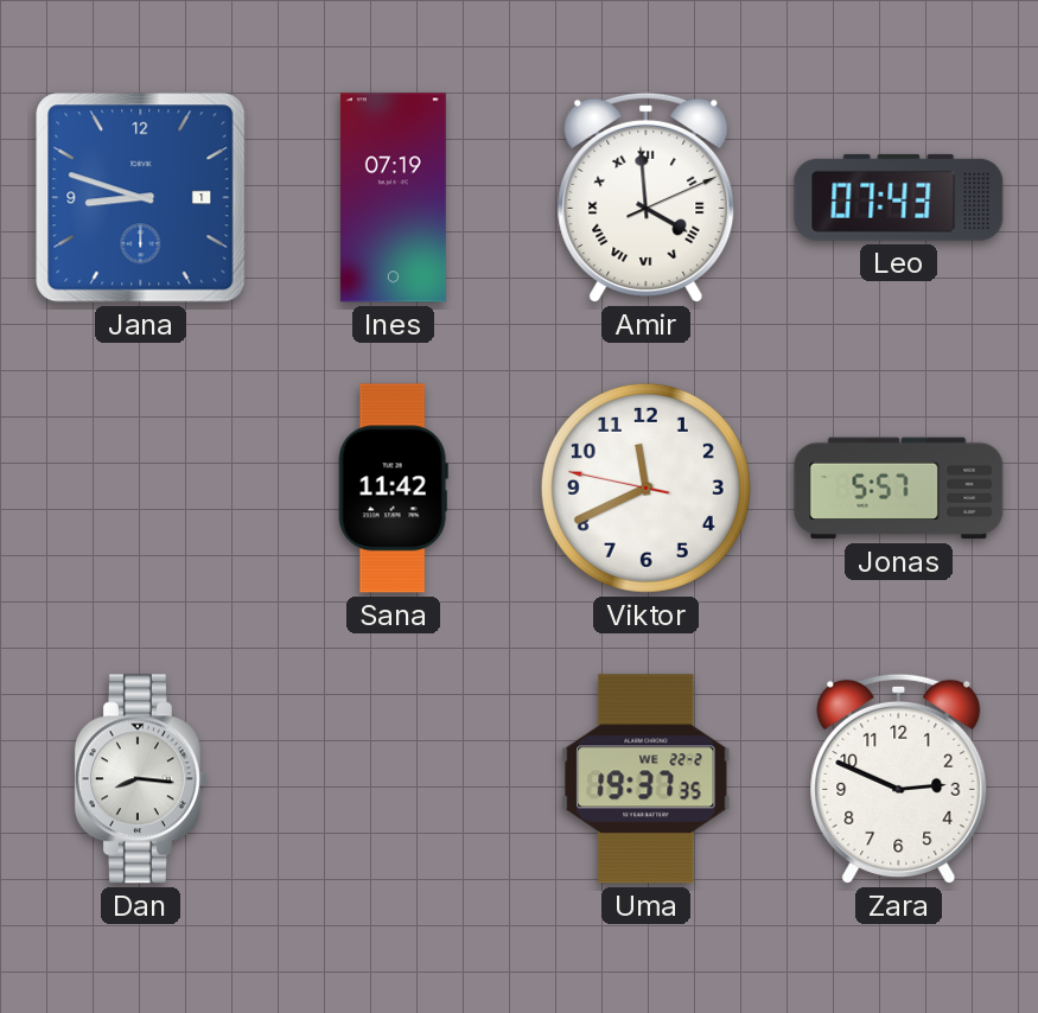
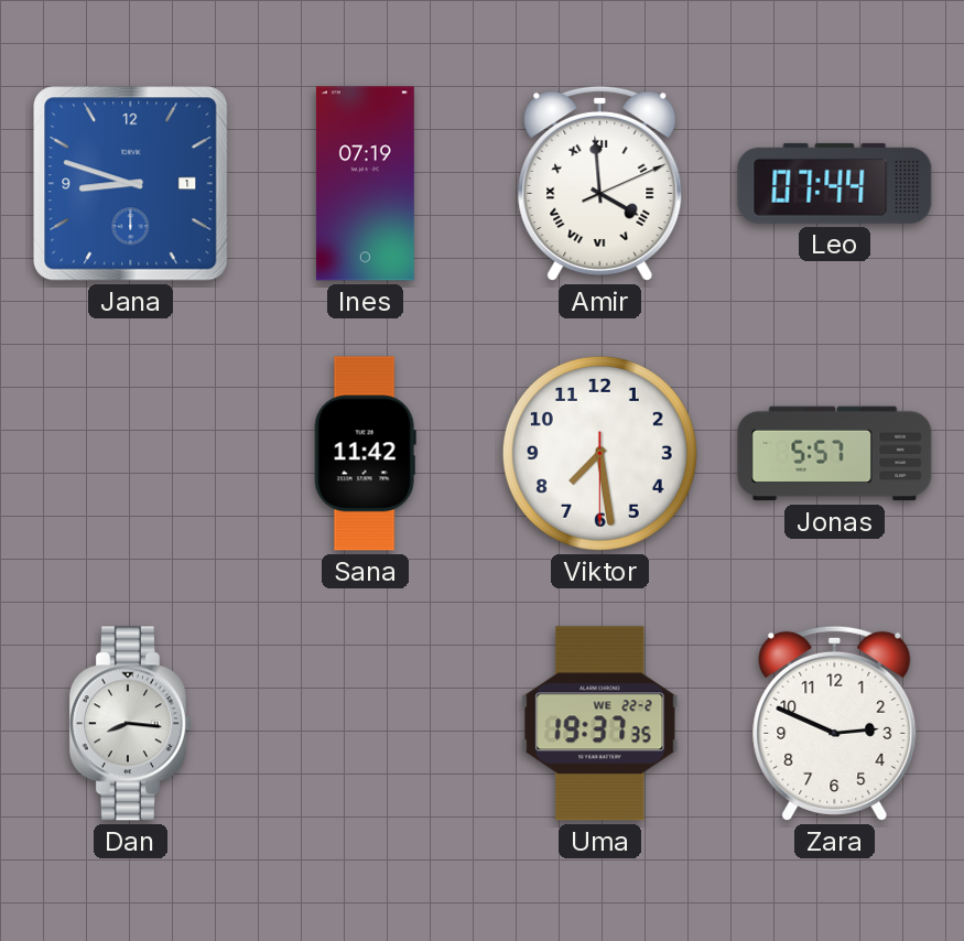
Leo: 07:43 -> 07:44 (835, 183)
Viktor: 11:40 -> 7:28 (599, 453)
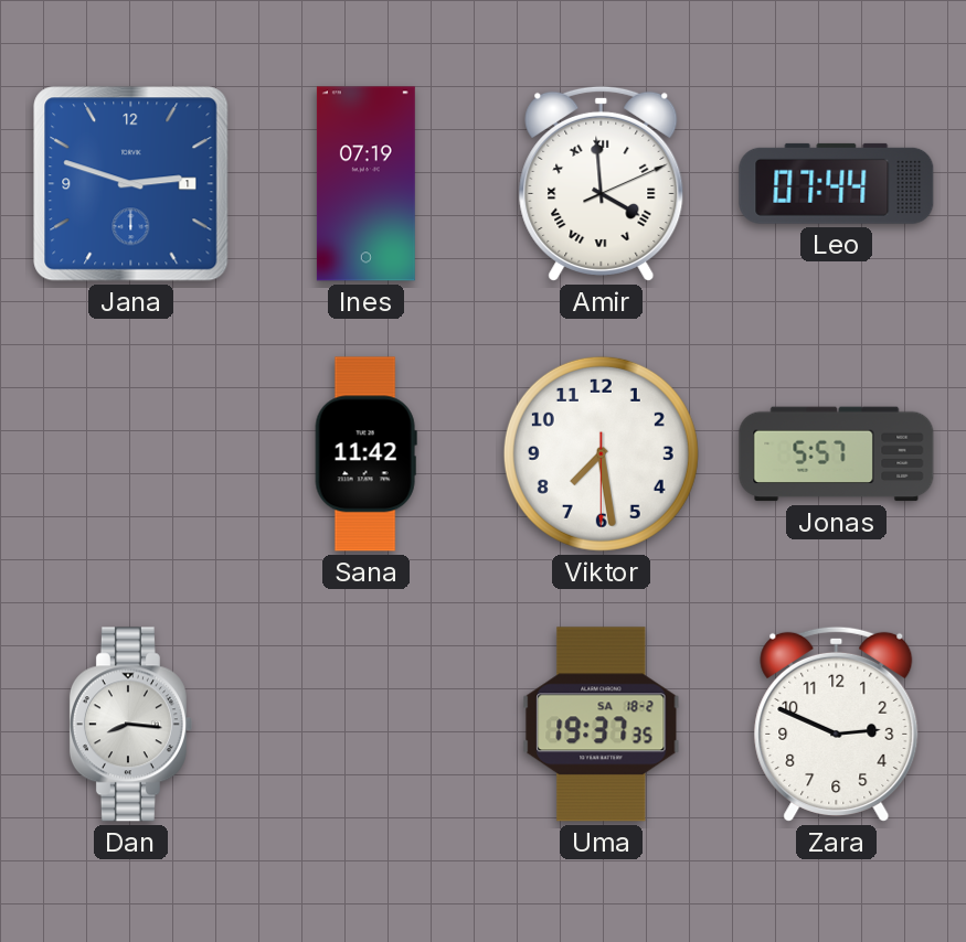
Jana: 8:48 -> 2:48 (131, 184)
Uma date: WE 22-2 -> SA 18-2 (602, 725)
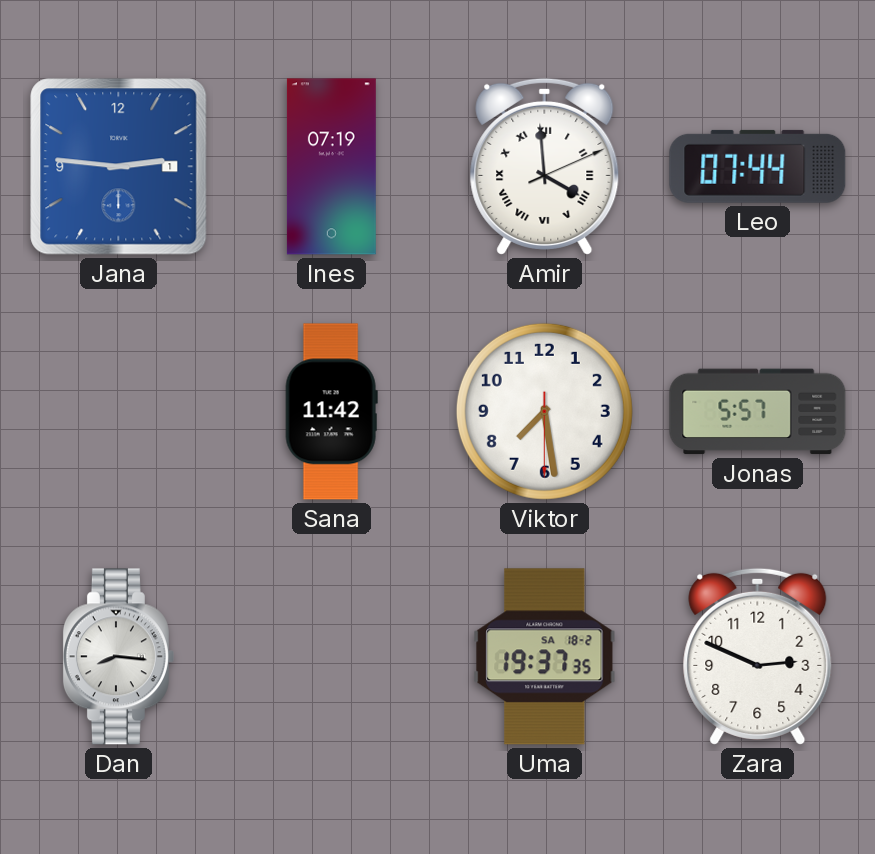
Jana: 2:48 -> 2:46 (119, 167)
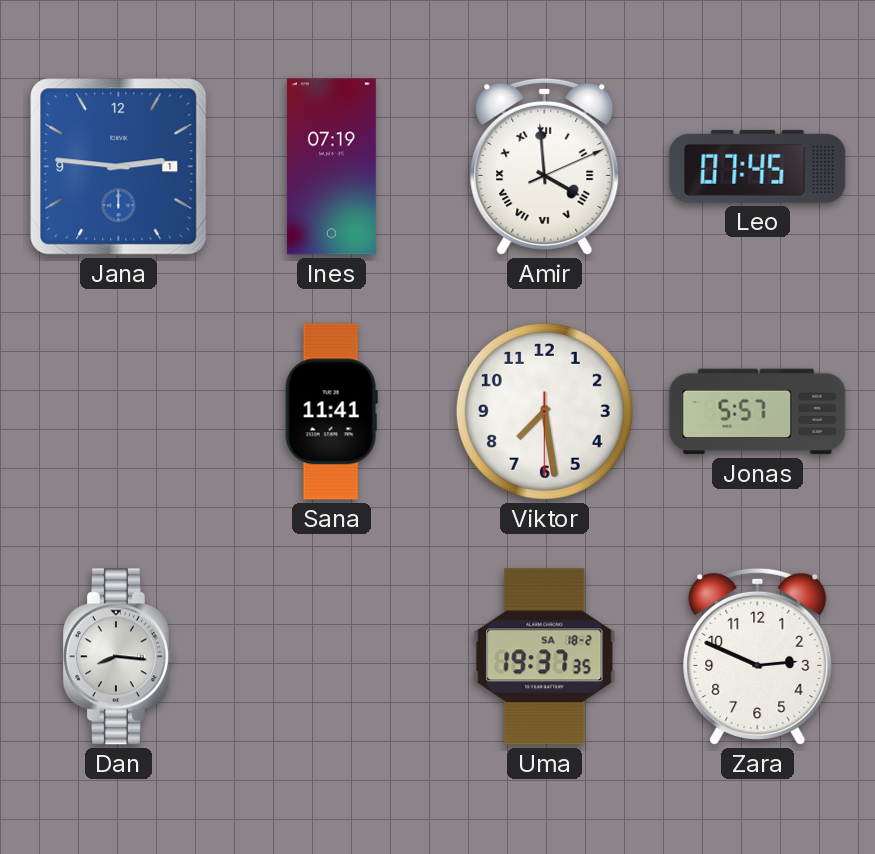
Leo: 07:44 -> 07:45 (758, 166)
Sana: 11:42 -> 11:41 (331, 412)
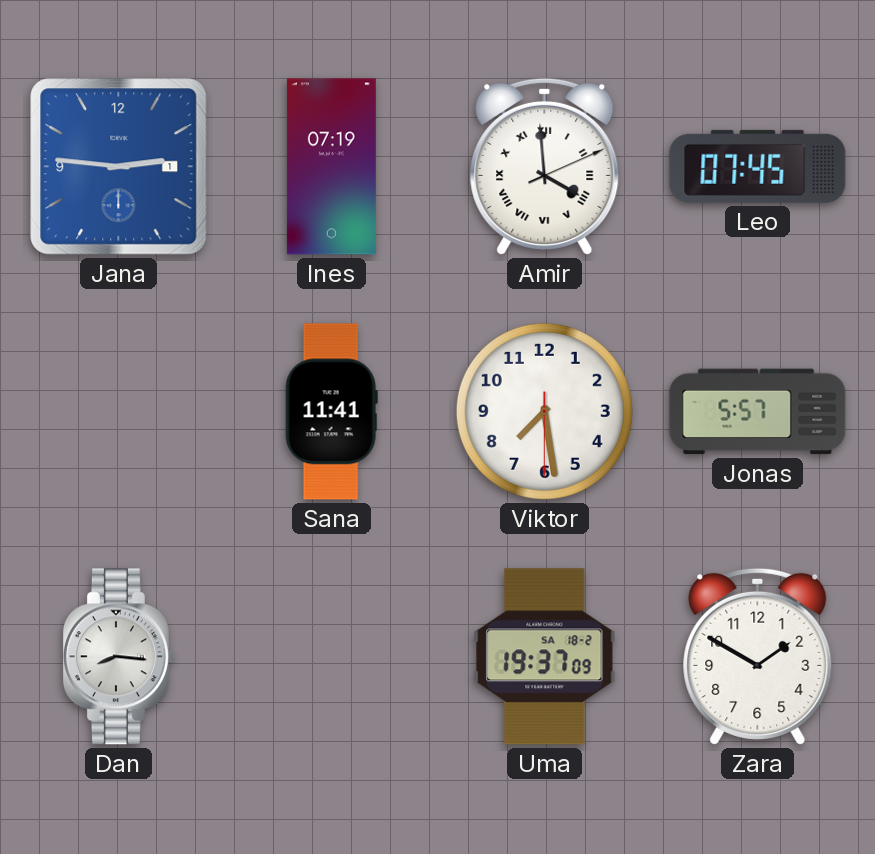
Uma: 19:37:35 -> 19:37:09 (545, 657)
Zara: 2:49 -> 1:50 (758, 656)
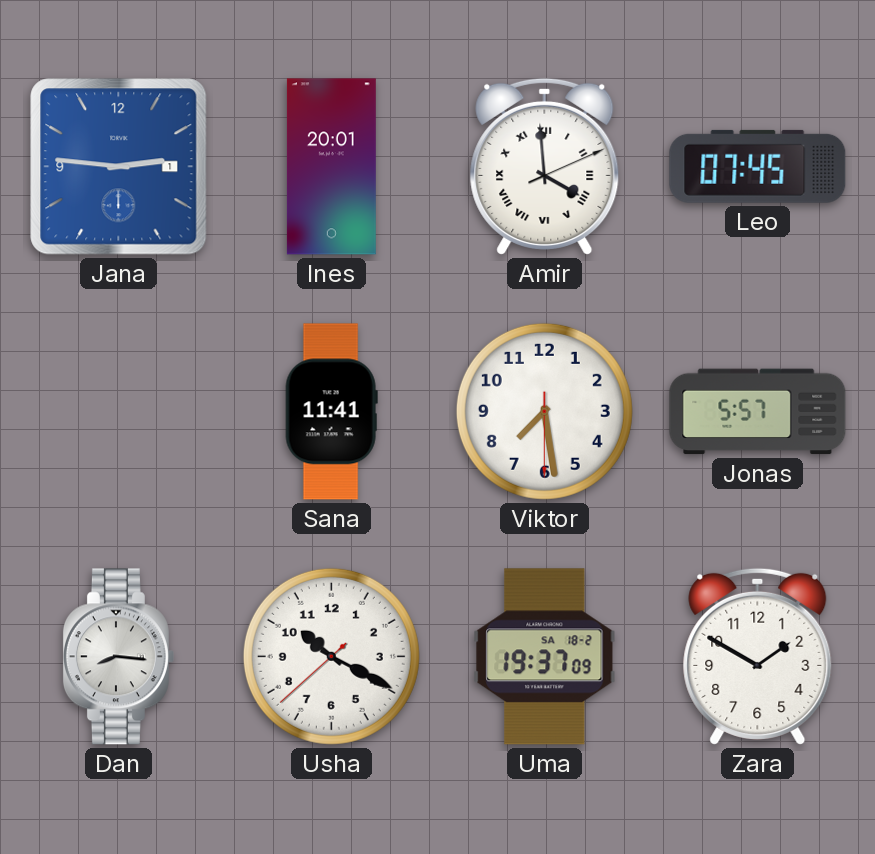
Ines: 07:19 -> 20:01 (331, 167)
Usha: none -> 10:19 (331, 656)
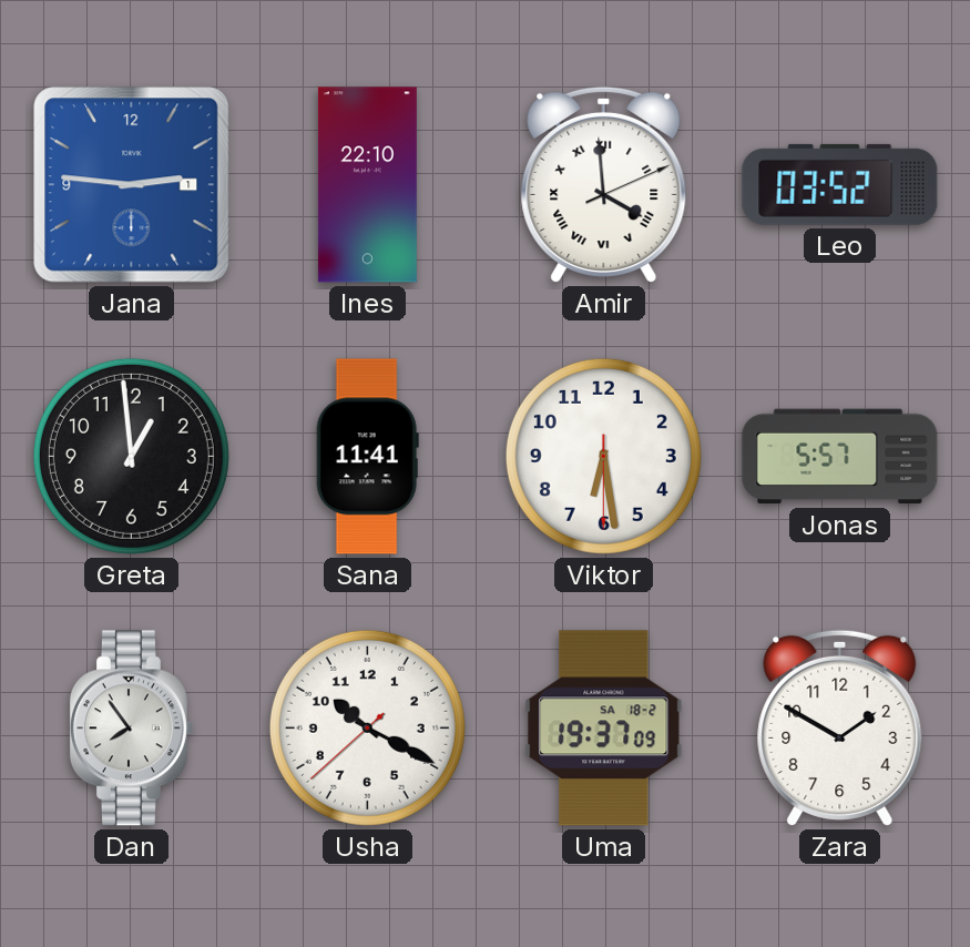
Ines: 20:01 -> 22:10 (367, 185)
Leo: 07:45 -> 03:52 (840, 184)
Greta: none -> 12:59 (131, 456)
Viktor: 7:28 -> 6:28 (603, 456)
Dan: 8:16 -> 7:54 (131, 729)
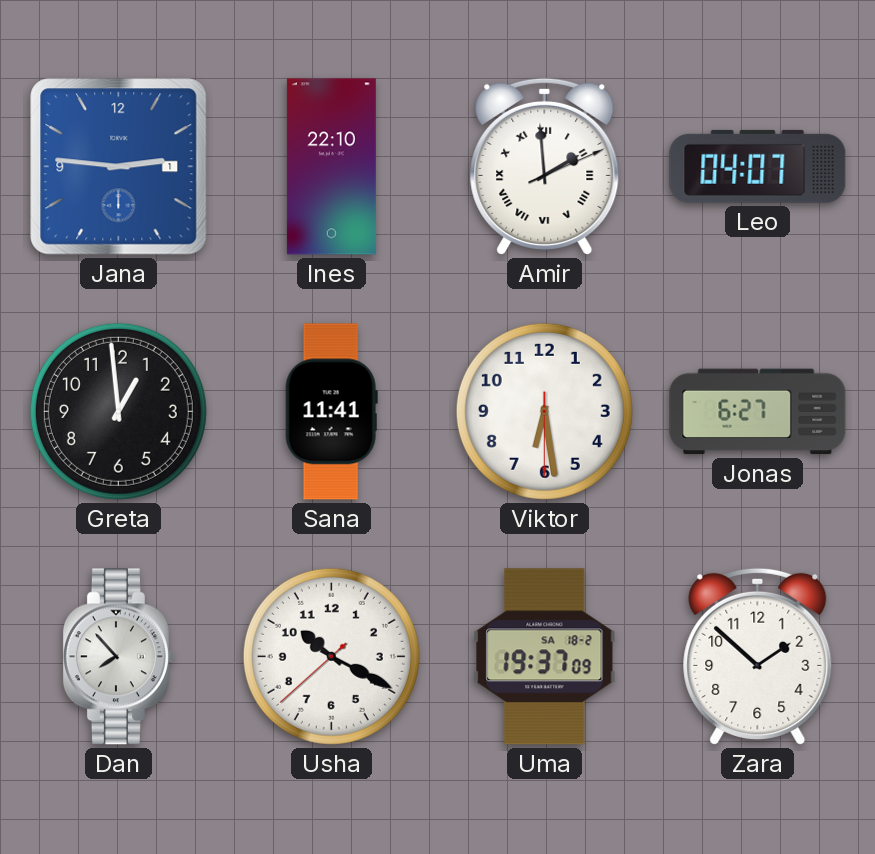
Amir: 3:59 -> 1:59 (545, 166)
Leo: 03:52 -> 04:07 (758, 166)
Jonas: 5:57 -> 6:27 (758, 412)
Dan: 7:54 -> 7:53 (118, 657)
Zara: 1:50 -> 1:52 (758, 656)
